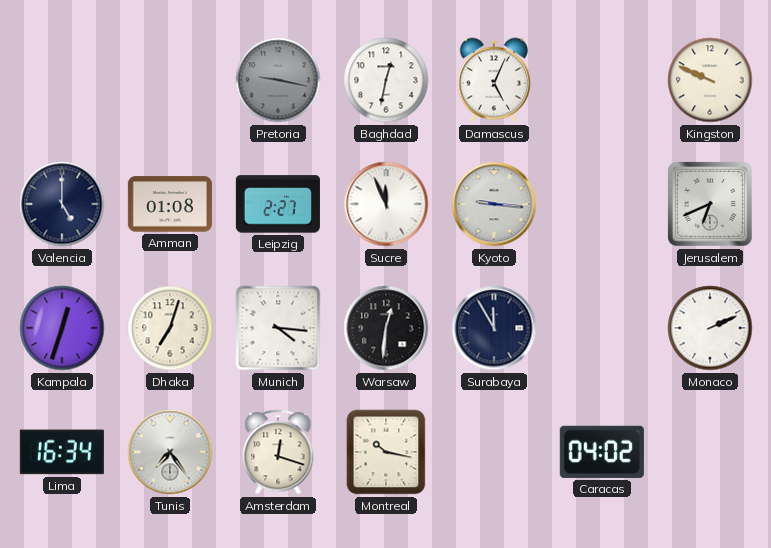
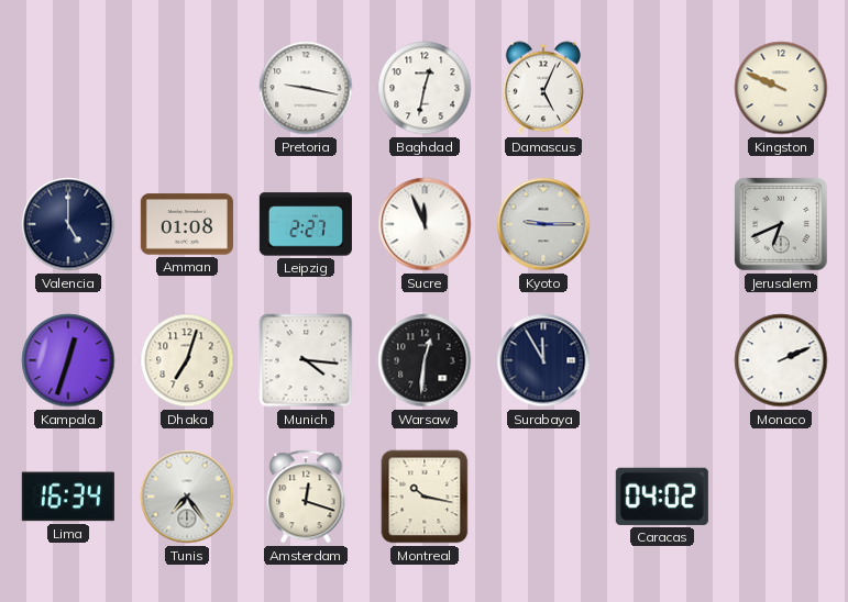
Pretoria dial: grey -> white (306, 88)
Kyoto: 9:16 -> 9:15 (543, 224)
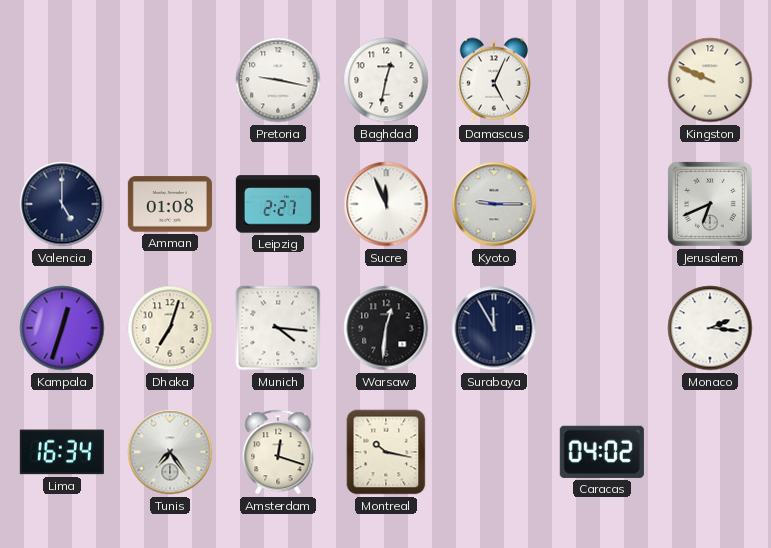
Monaco: 2:11 -> 2:16 (710, 328)
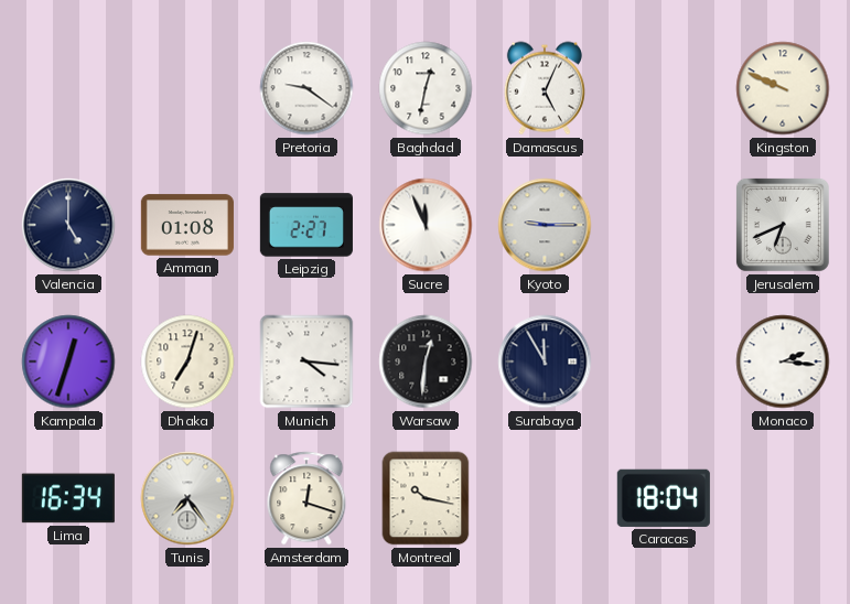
Pretoria: 9:17 -> 9:21 (306, 88)
Caracas: 04:02 -> 18:04 (664, 498)
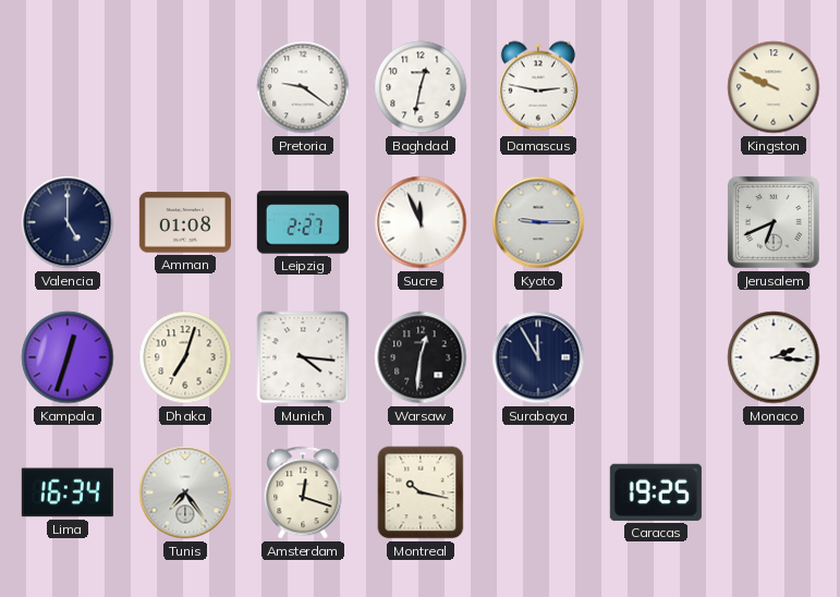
Damascus: 5:04 -> 2:47 (538, 87)
Caracas: 18:04 -> 19:25 (656, 492)
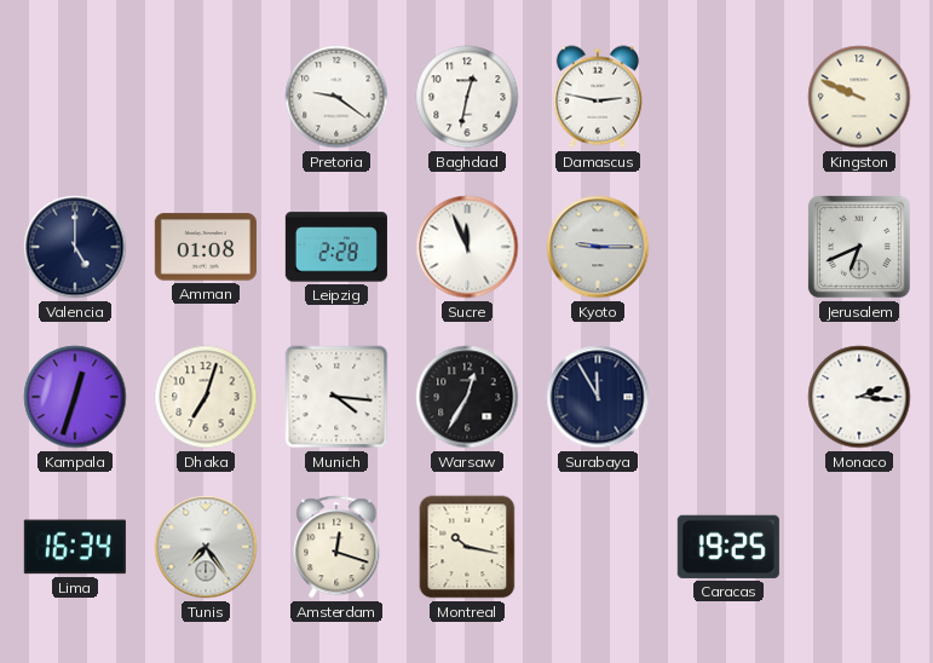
Leipzig: 2:27 -> 2:28 (336, 247)
Warsaw: 12:31 -> 12:35 (467, 397)
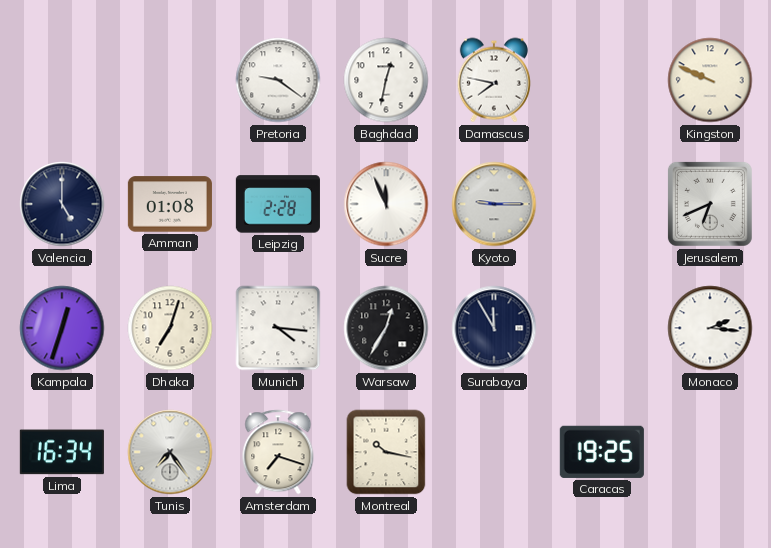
Damascus: 2:47 -> 7:47 (494, 80)
Amsterdam: 12:18 -> 7:18 (278, 452)
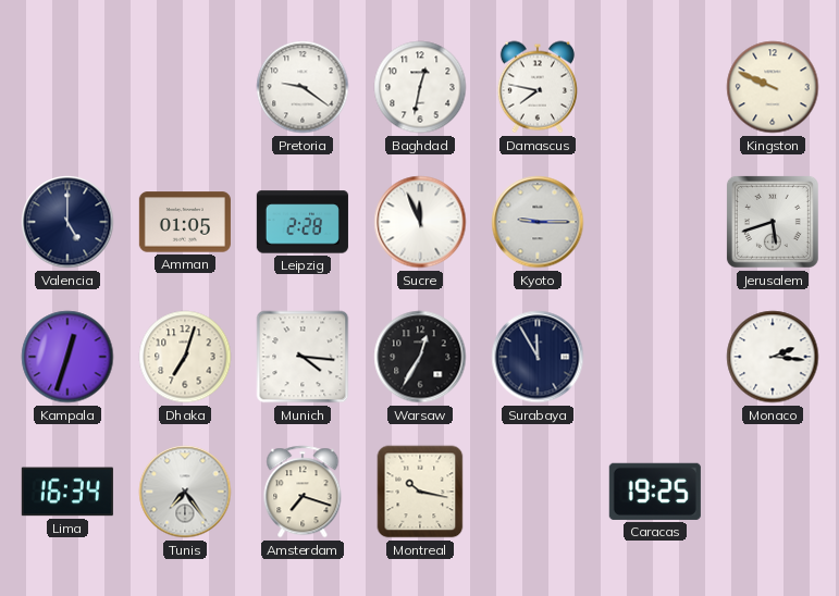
Amman: 01:08 -> 01:05 (185, 222)
Jerusalem: 6:41 -> 5:42 (773, 222)
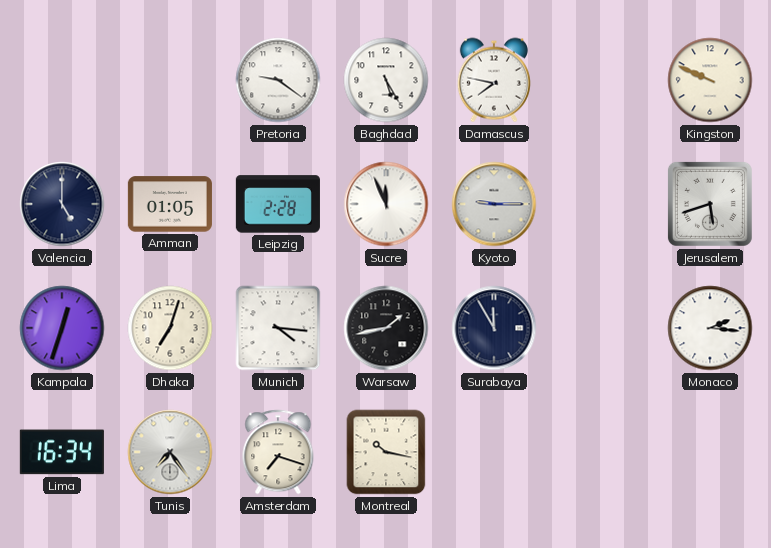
Baghdad: 12:32 -> 5:25 (386, 80)
Warsaw: 12:35 -> 1:43 (386, 328)
Caracas: 19:25 -> none (655, 492)
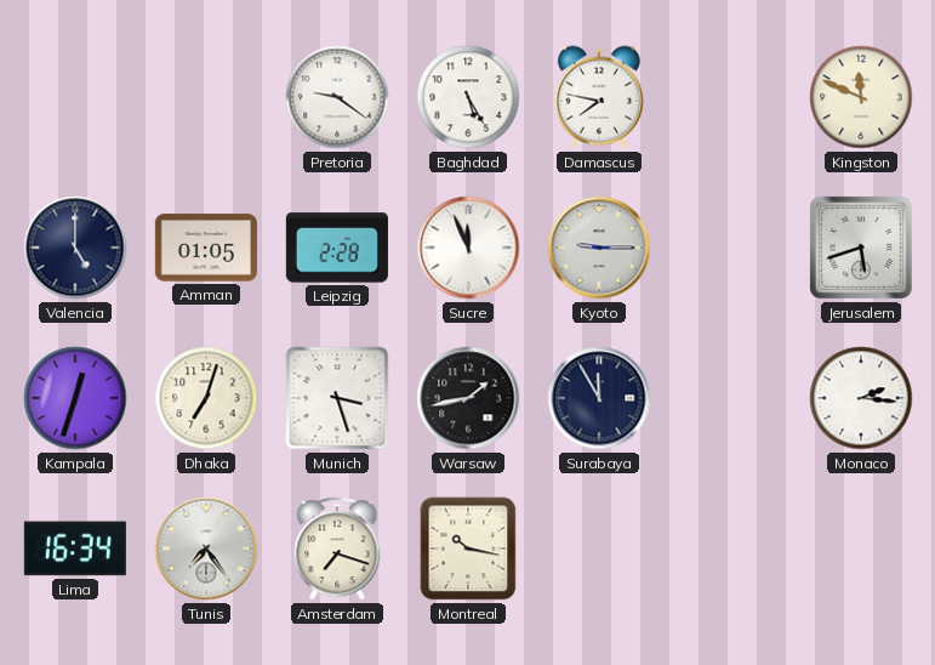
Kingston: 9:49 -> 11:49 (861, 97)
Munich: 4:16 -> 3:27 (337, 398)
